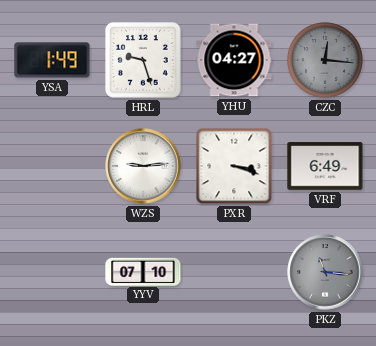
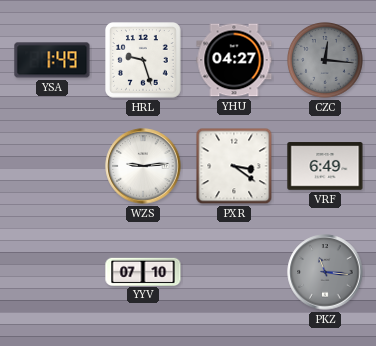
PXR: 3:18 -> 3:21 (234, 166)
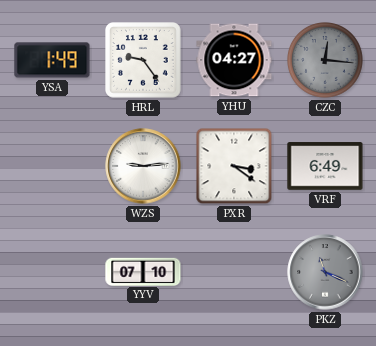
HRL: 9:27 -> 9:24 (144, 61)
PKZ: 11:16 -> 11:19 (325, 272)
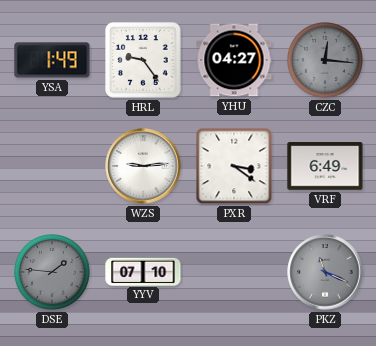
DSE: none -> 1:46 (53, 273)
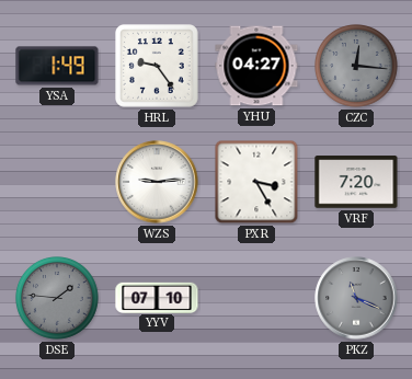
PXR: 3:21 -> 3:25 (256, 182)
VRF: 6:49 -> 7:20 (356, 182)
